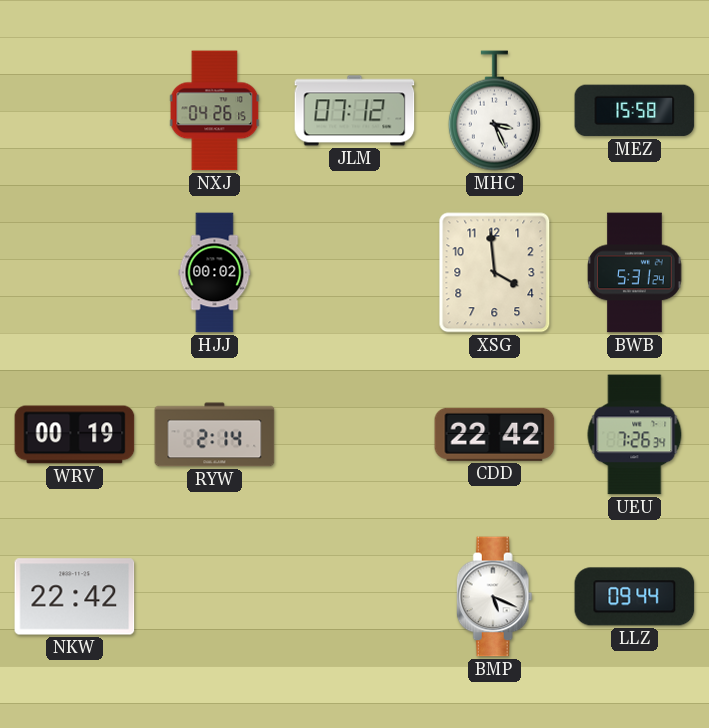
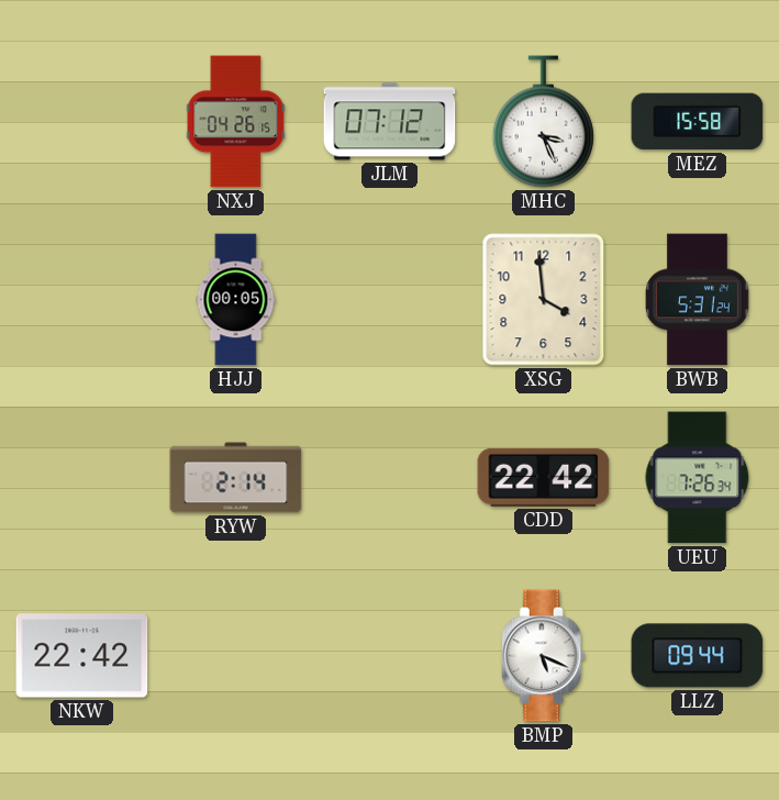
HJJ: 00:02 -> 00:05 (236, 300)
WRV: 00:19 -> none (75, 435)
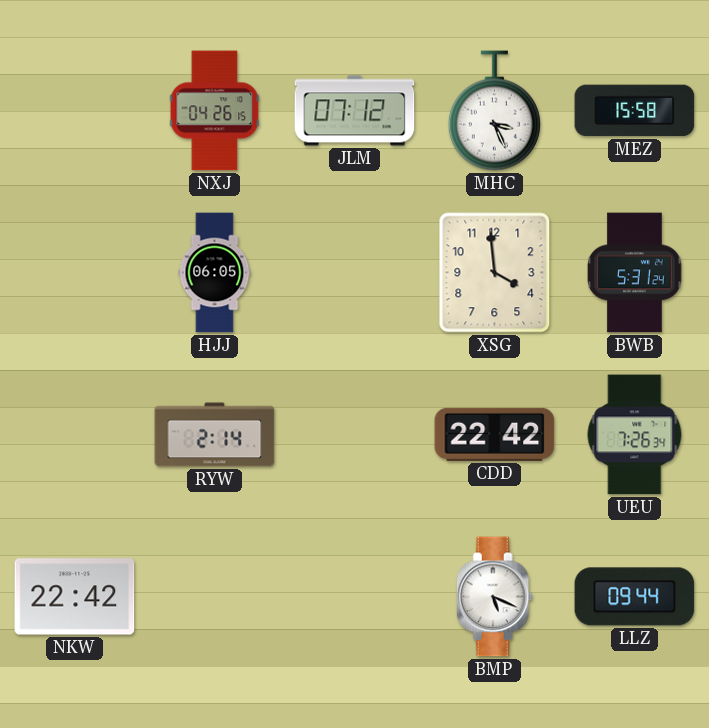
HJJ: 00:05 -> 06:05 (215, 273)
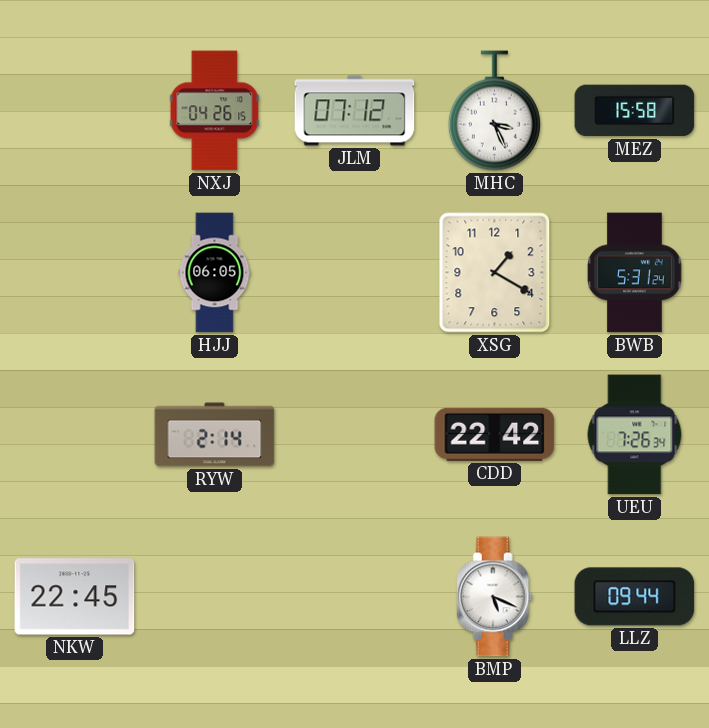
XSG: 3:59 -> 1:20 (495, 273)
NKW: 22:42 -> 22:45 (75, 597)
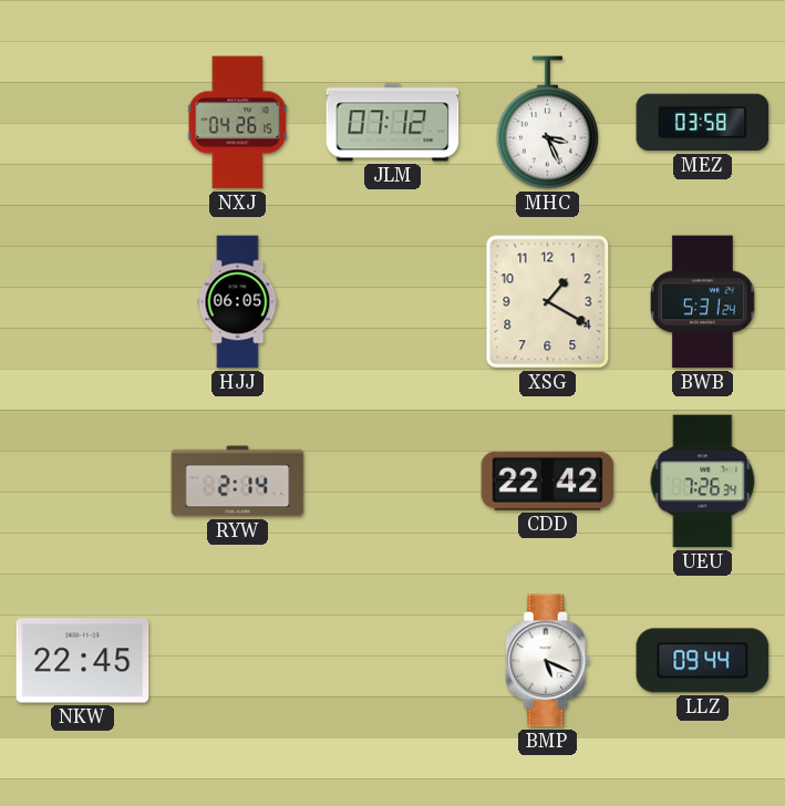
MEZ: 15:58 -> 03:58 (703, 123)
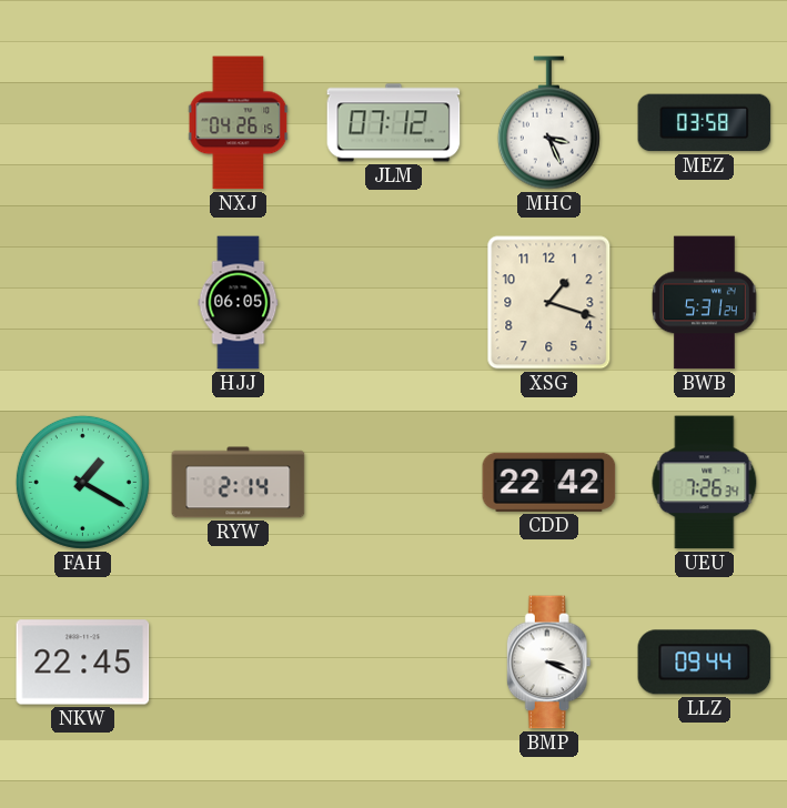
XSG: 1:20 -> 1:18 (549, 303)
FAH: none -> 1:20 (82, 482)
BMP: 5:19 -> 3:19 (548, 663)
